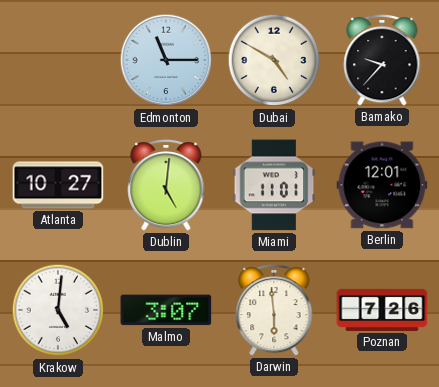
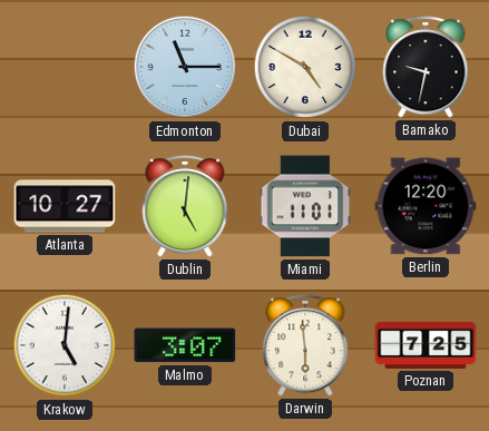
Bamako: 9:37 -> 9:32 (426, 67)
Berlin: 12:01 -> 12:20 (426, 206)
Poznan: 7:26 -> 7:25 (426, 345)
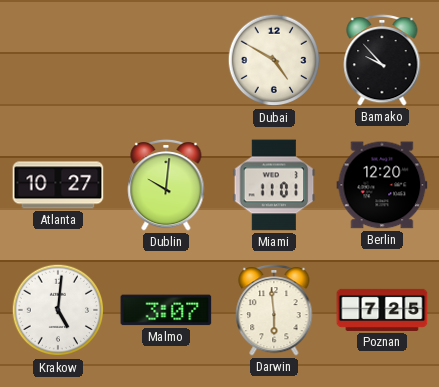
Edmonton: 11:15 -> none (185, 67)
Bamako: 9:32 -> 9:53 (382, 60)
Dublin: 5:01 -> 10:01 (166, 185)
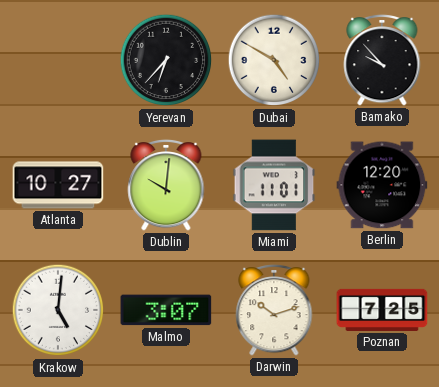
Yerevan: none -> 6:37 (166, 60)
Darwin: 5:59 -> 10:12 (274, 310)
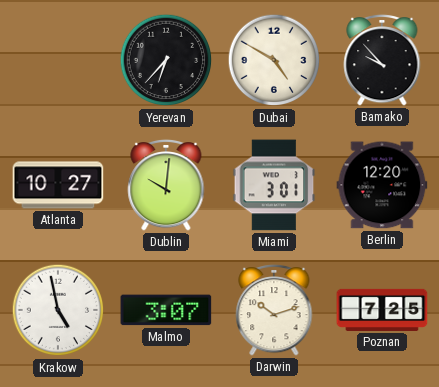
Miami: 11:01 -> 3:01 (274, 185)
Krakow: 5:01 -> 4:58 (58, 310)
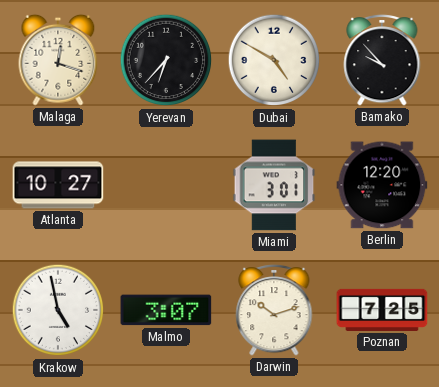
Malaga: none -> 12:18 (58, 60)
Dublin: 10:01 -> none (166, 185)
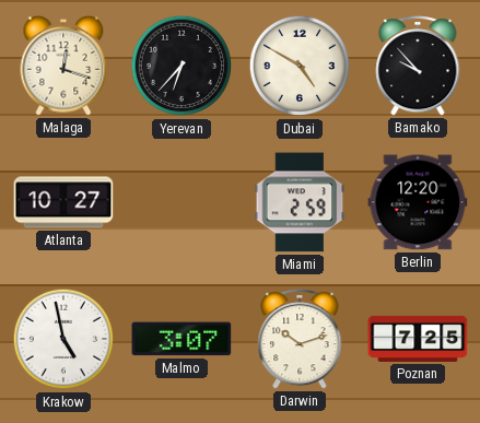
Miami: 3:01 -> 2:59 (300, 202)
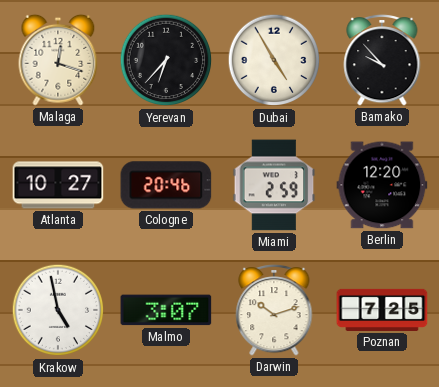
Dubai: 4:50 -> 4:55 (274, 60)
Cologne: none -> 20:46 (166, 185)
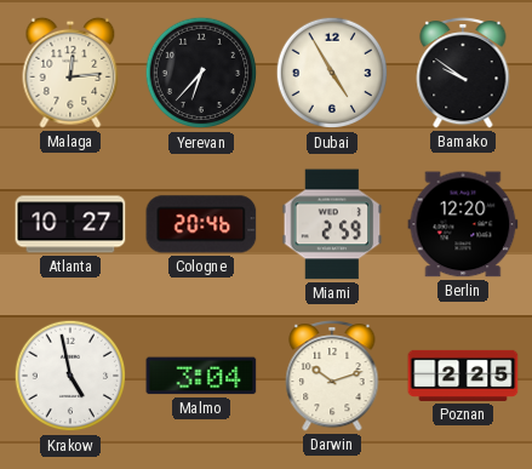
Malaga: 12:18 -> 12:14 (70, 73)
Bamako: 9:53 -> 9:51 (463, 73)
Malmo: 3:07 -> 3:04 (201, 376)
Poznan: 7:25 -> 2:25 (463, 376)
